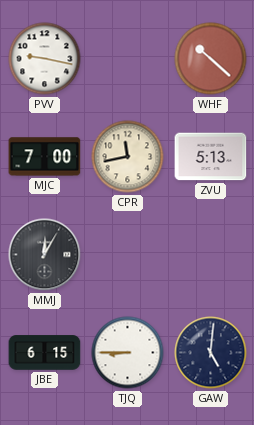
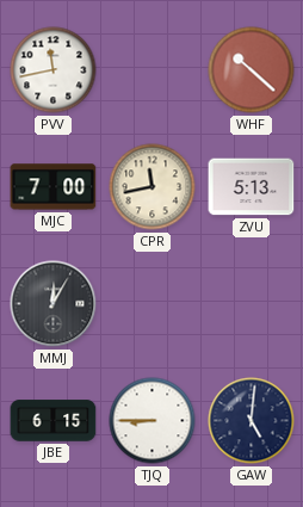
PVV: 9:17 -> 11:43 (54, 70)
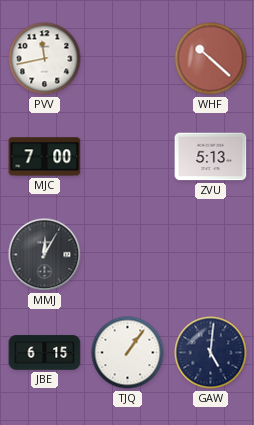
CPR: 11:43 -> none (153, 187)
TJQ: 8:45 -> 1:06 (128, 353)
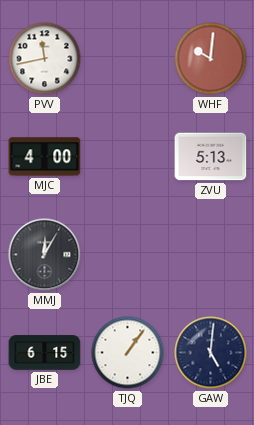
WHF: 10:22 -> 10:01 (211, 59)
MJC: 7:00 -> 4:00 (45, 157)
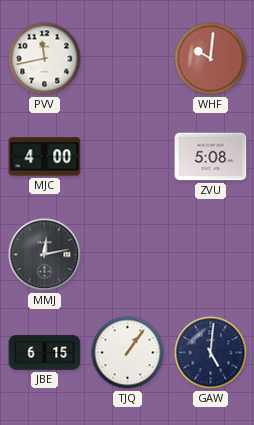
ZVU: 5:13 -> 5:08 (211, 157)
MMJ: 12:05 -> 12:13 (45, 255)
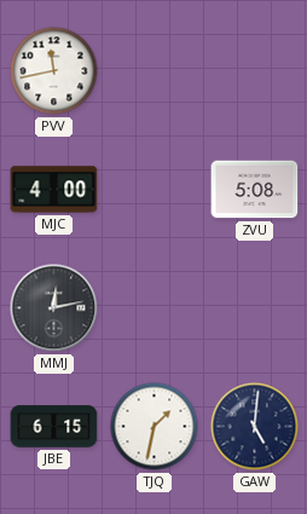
WHF: 10:01 -> none (211, 59)
TJQ: 1:06 -> 1:32 (155, 427)
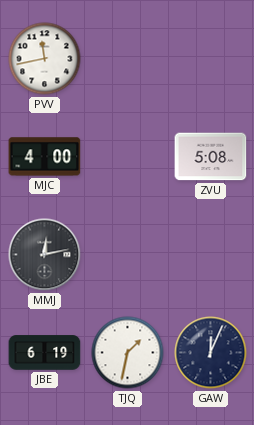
JBE: 6:15 -> 6:19 (45, 353)
GAW: 5:01 -> 12:04 (211, 353)
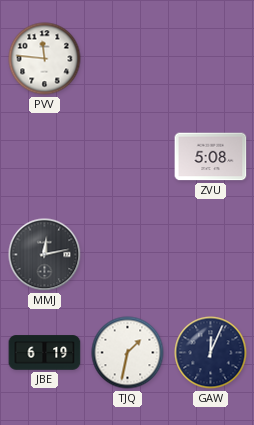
PVV: 11:43 -> 11:46 (45, 59)
MJC: 4:00 -> none (45, 157)
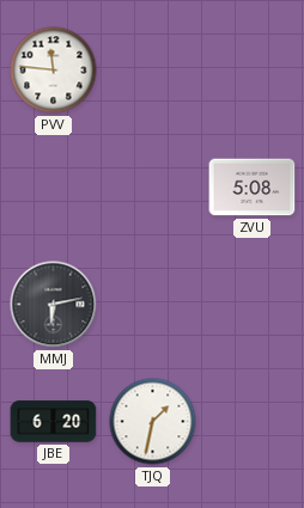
MMJ: 12:13 -> 6:13 (54, 305)
JBE: 6:19 -> 6:20 (54, 422)
GAW: 12:04 -> none (211, 353)
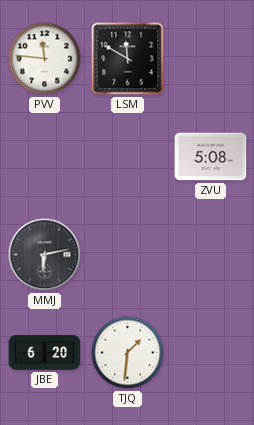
LSM: none -> 11:50 (128, 59)
TJQ: 1:32 -> 1:31 (128, 353)
